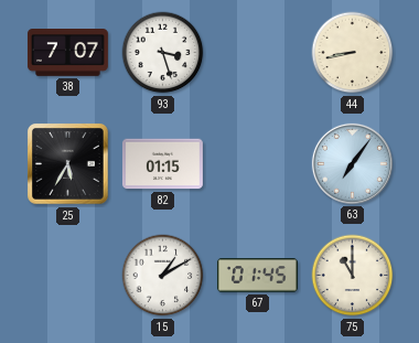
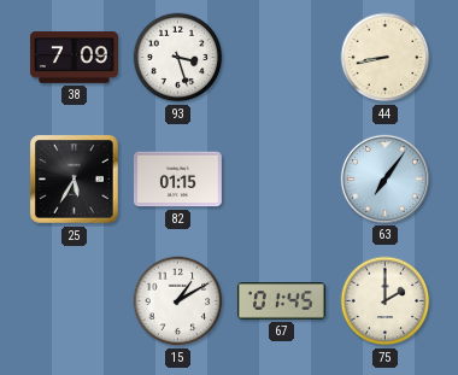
38: 7:07 -> 7:09 (74, 58)
75: 11:00 -> 2:00 (386, 301)
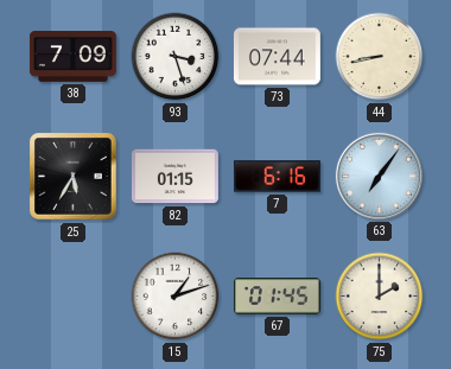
73: none -> 07:44 (277, 57)
7: none -> 6:16 (277, 177)
15: 1:10 -> 1:12 (176, 297)
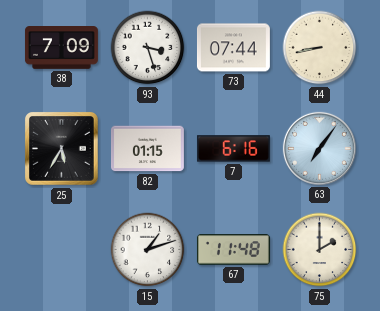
67: 01:45 -> 11:48 (233, 250)
